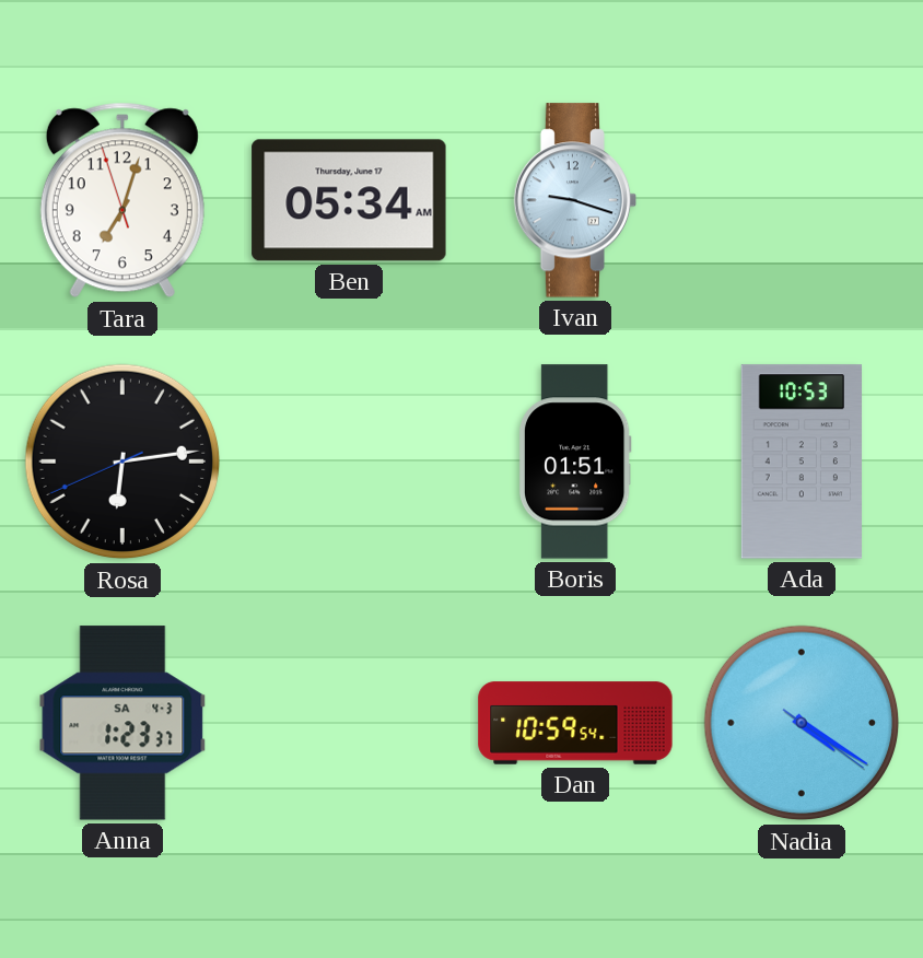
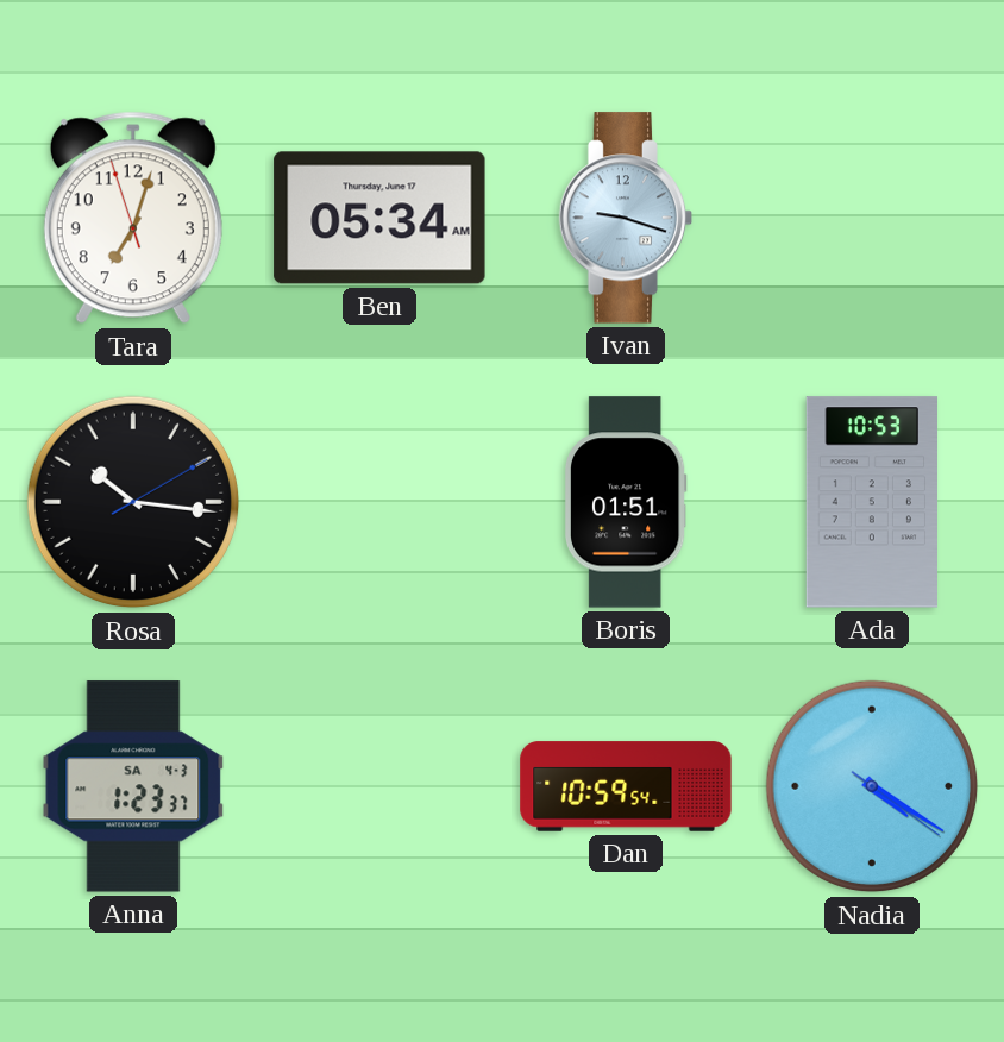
Rosa: 6:13 -> 10:16 (133, 502)
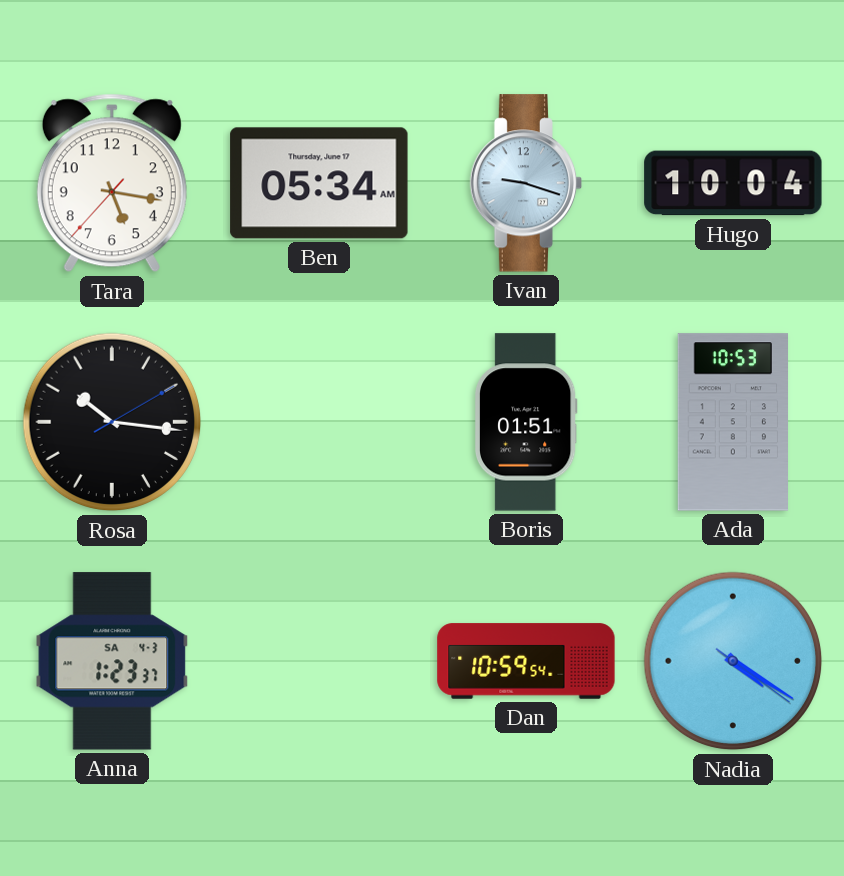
Tara: 7:02 -> 5:16 (112, 183)
Hugo: none -> 10:04 (733, 183)
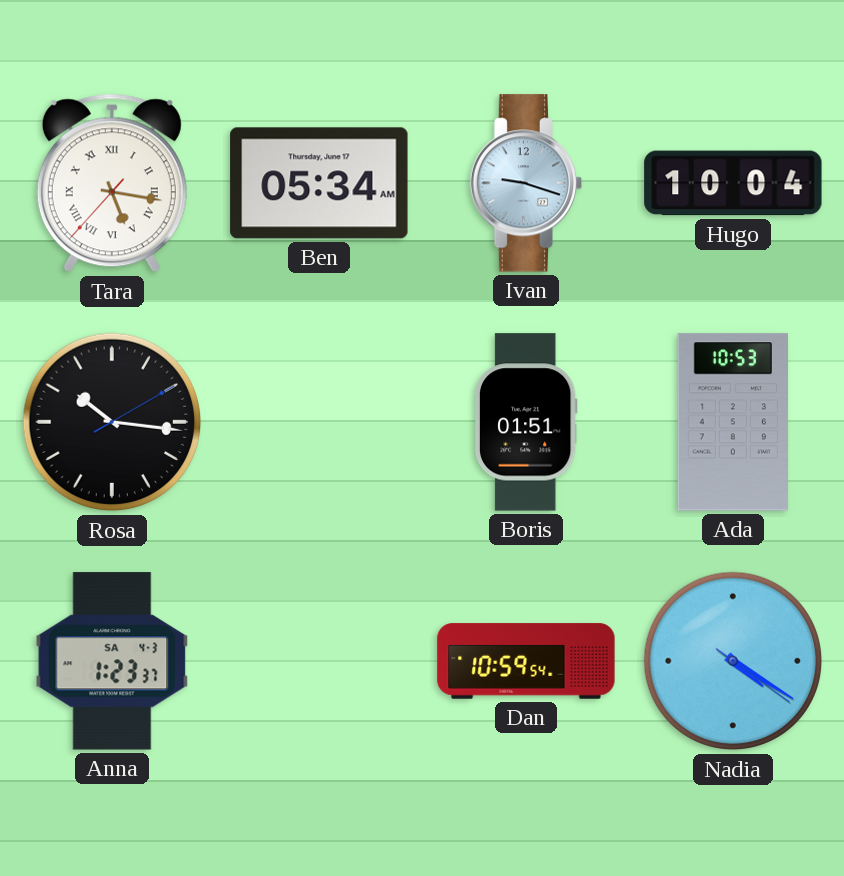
Tara numerals: Arabic -> Roman (112, 183)
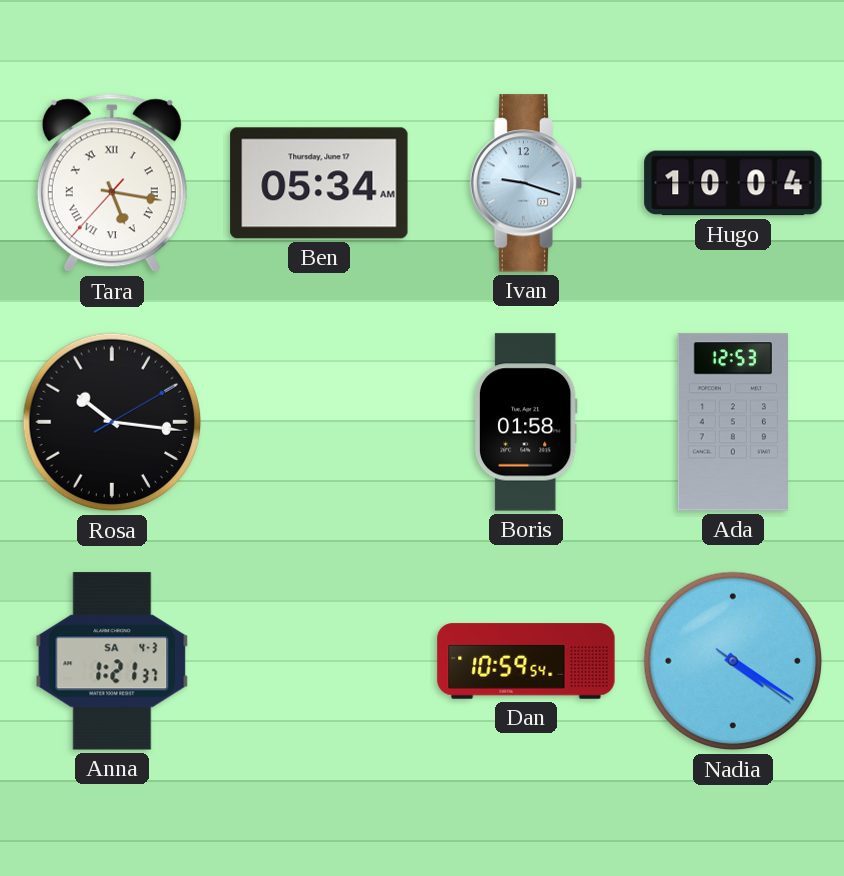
Boris: 01:51 -> 01:58 (526, 422)
Ada: 10:53 -> 12:53 (733, 422)
Anna: 1:23 -> 1:21 (112, 661)
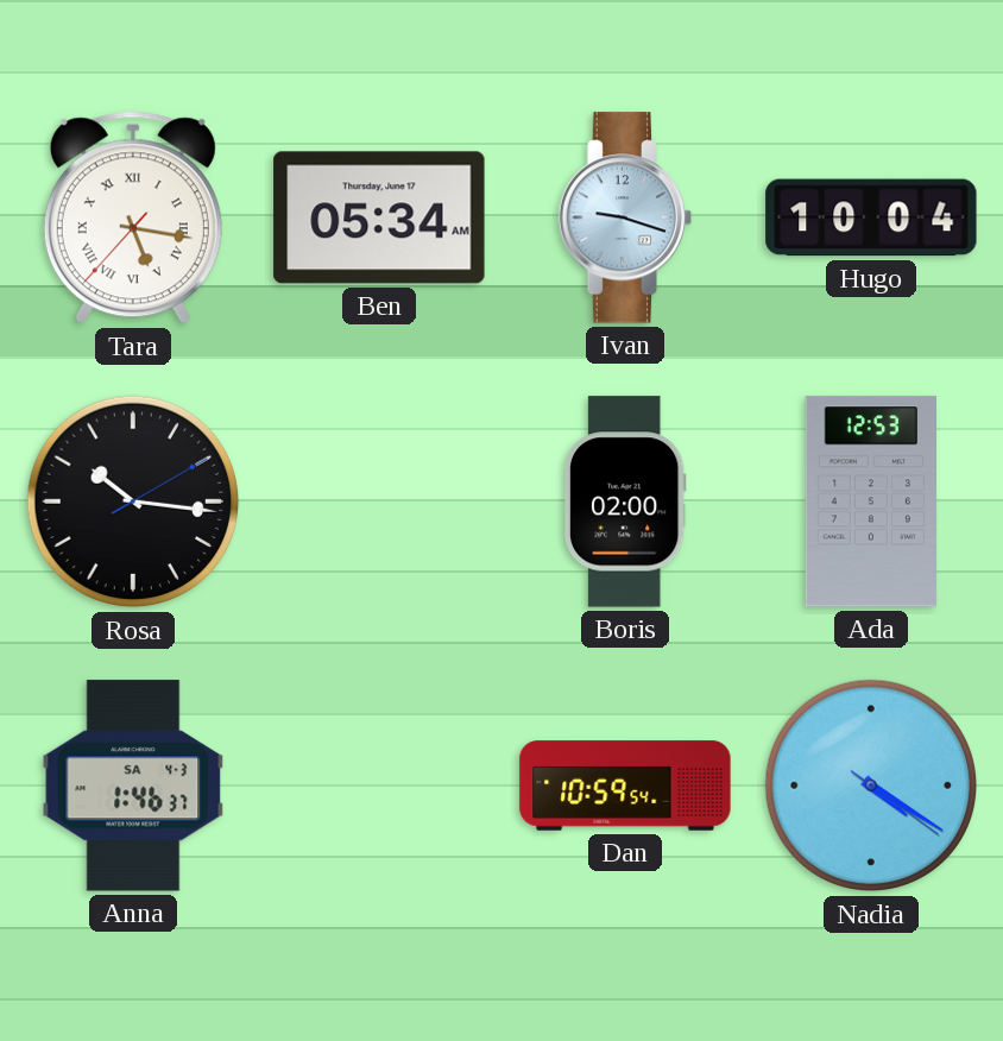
Boris: 01:58 -> 02:00 (625, 501)
Anna: 1:21 -> 1:46 (133, 786)
